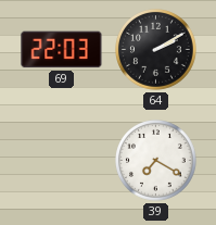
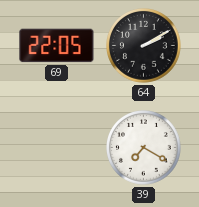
69: 22:03 -> 22:05 (57, 46)
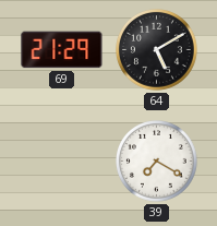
69: 22:05 -> 21:29 (62, 50)
64: 2:10 -> 5:10 (157, 50)
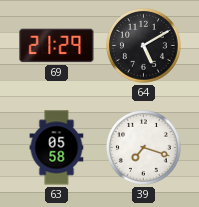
63: none -> 05:58 (57, 148)
39: 7:20 -> 7:18 (144, 148)
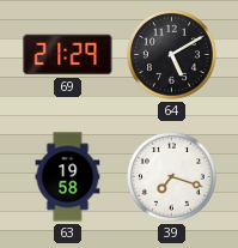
63: 05:58 -> 19:58 (68, 177)
